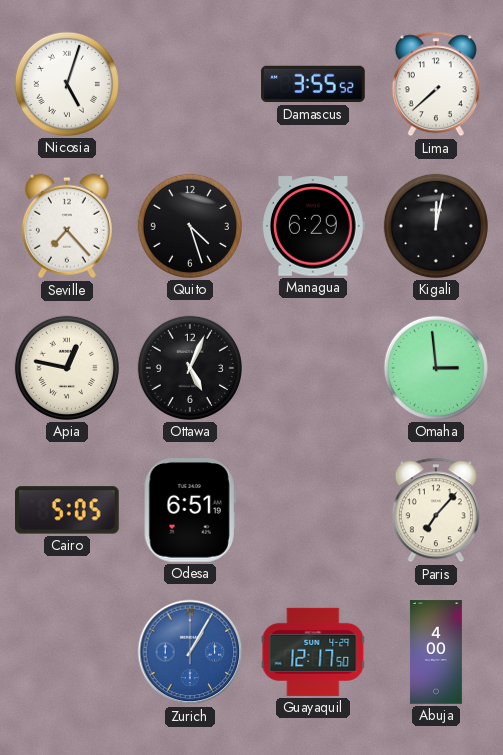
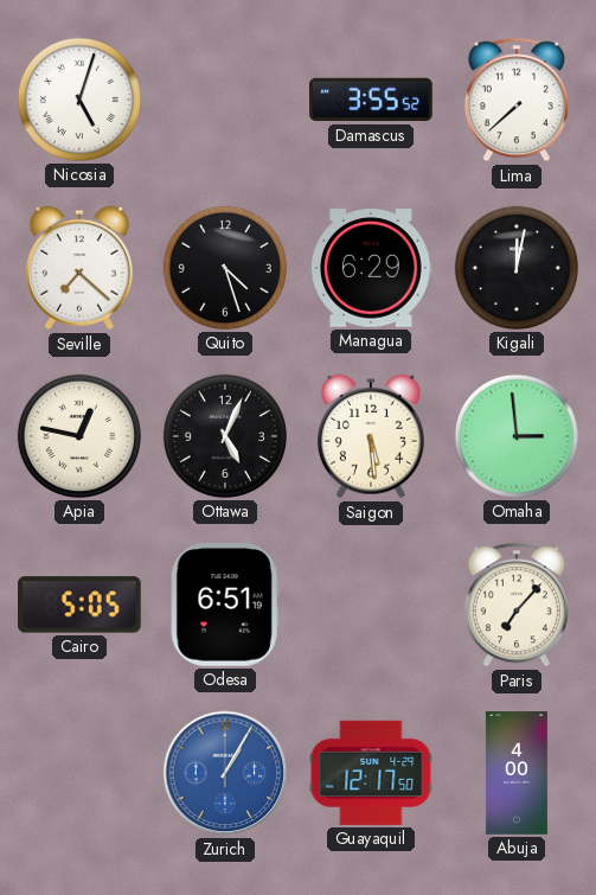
Seville: 7:23 -> 7:22 (79, 268)
Saigon: none -> 5:29 (371, 436)
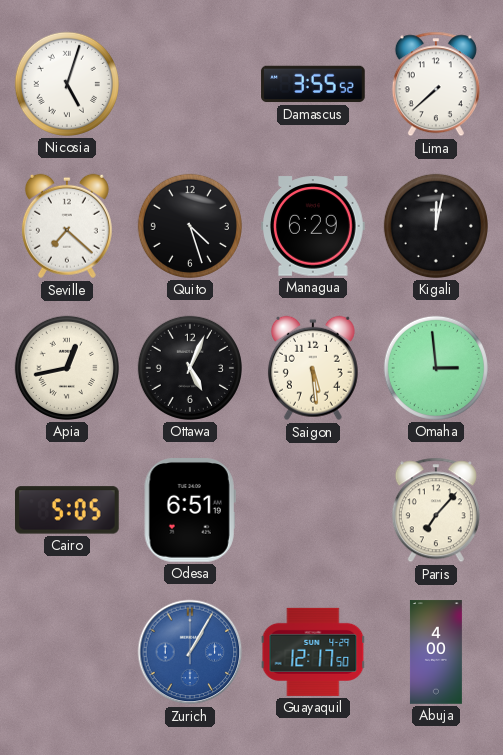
Apia: 12:47 -> 12:43 (67, 368)
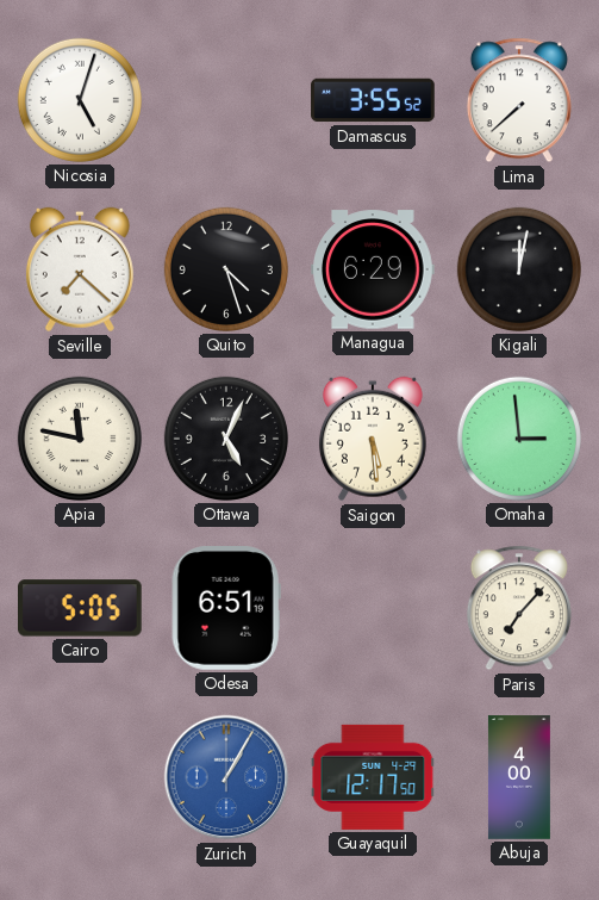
Apia: 12:43 -> 11:47 (80, 439)
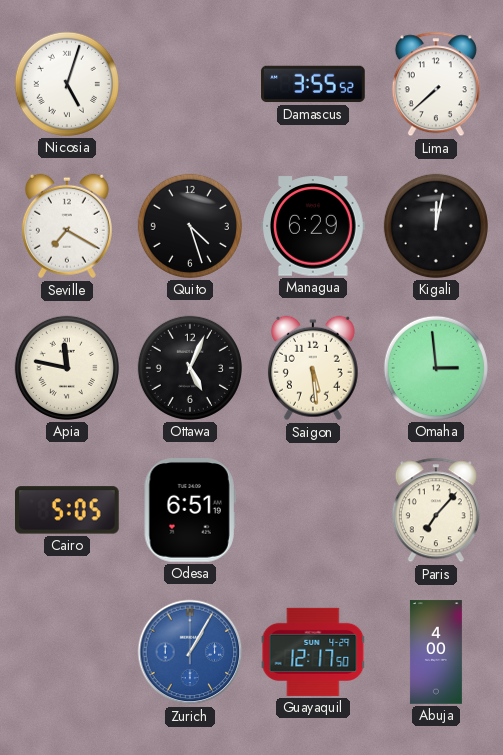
Seville: 7:22 -> 7:20 (67, 226)
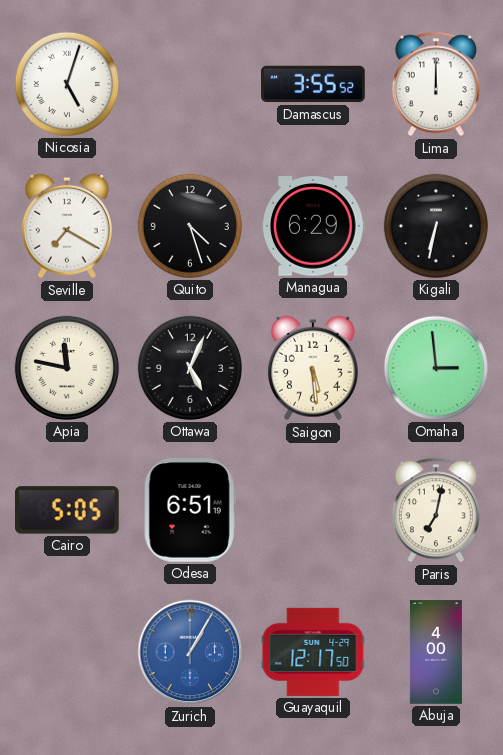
Lima: 7:38 -> 12:00 (436, 84)
Kigali: 12:02 -> 6:32 (436, 226)
Paris: 7:07 -> 7:02 (436, 510)
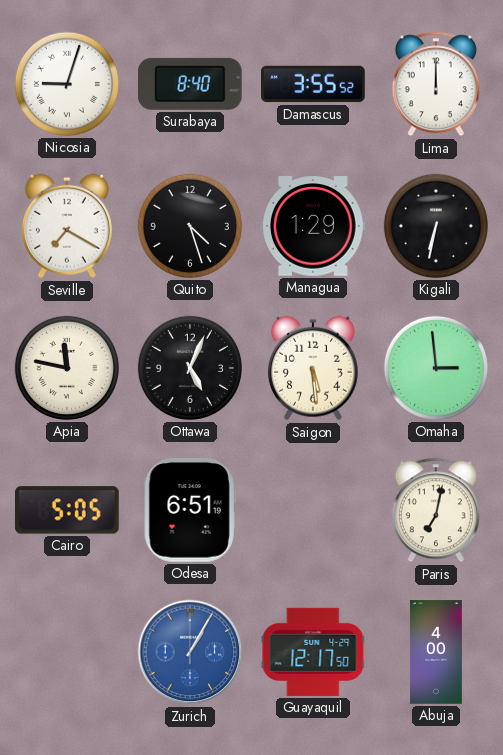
Nicosia: 5:03 -> 9:03 (67, 84)
Surabaya: none -> 8:40 (191, 84)
Managua: 6:29 -> 1:29 (313, 226)
